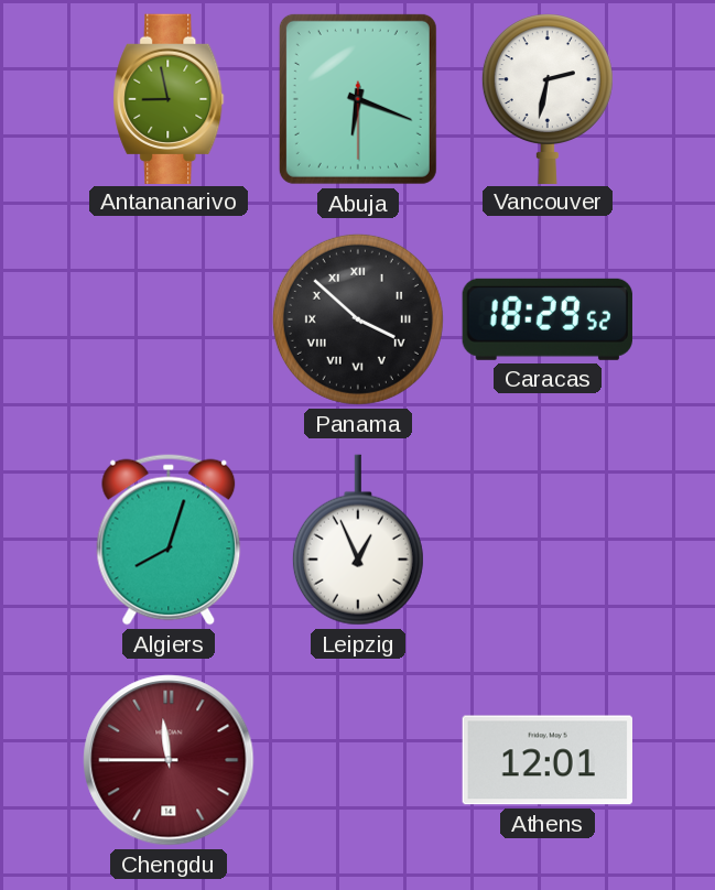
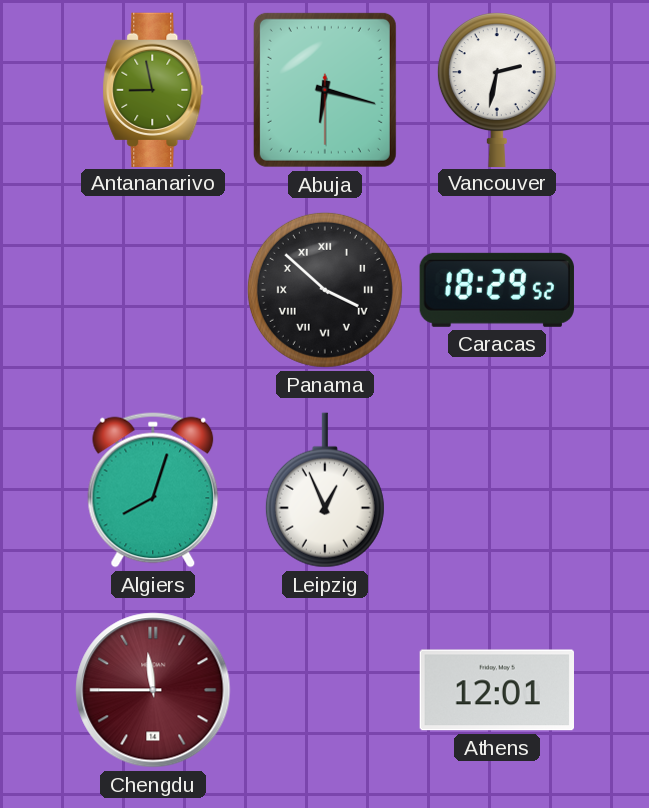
Abuja: 6:18 -> 6:17 (325, 90)
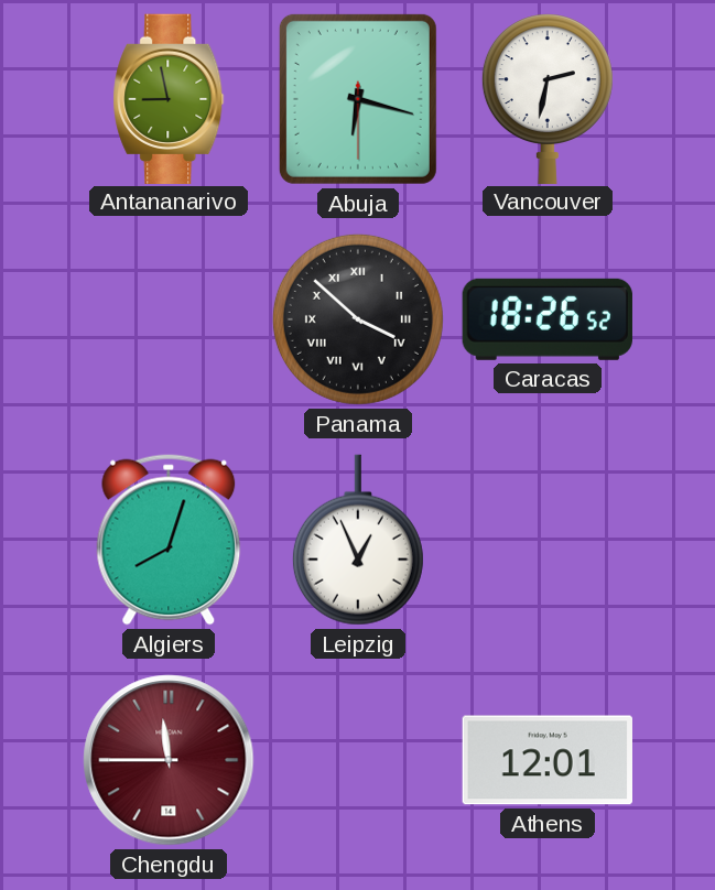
Caracas: 18:29 -> 18:26 (548, 319)
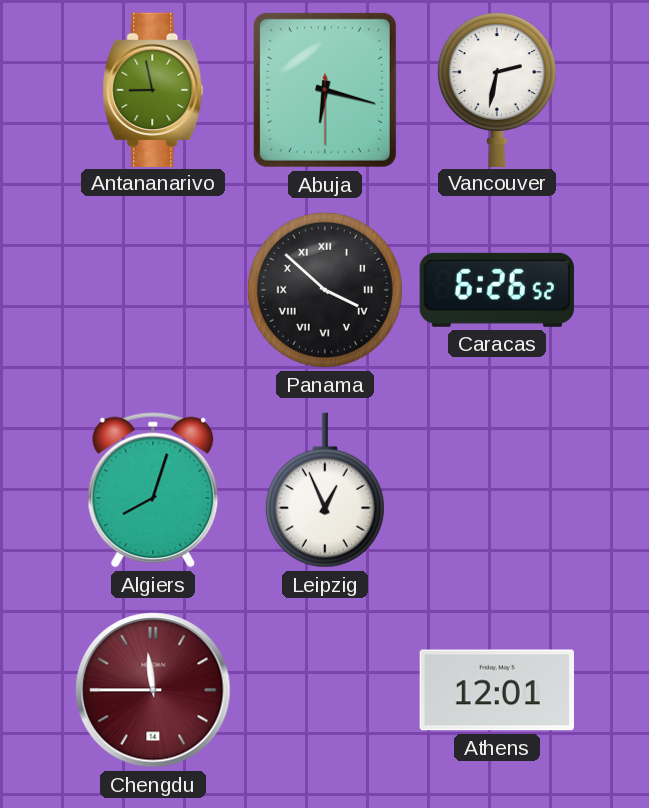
Caracas: 18:26 -> 6:26 (497, 290)
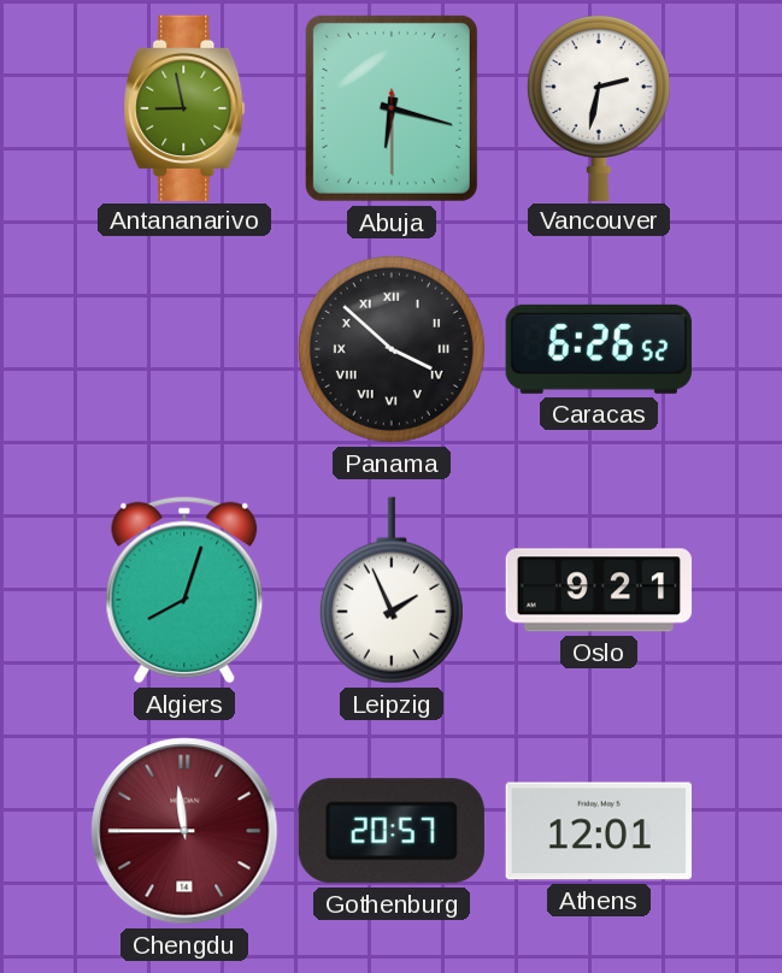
Leipzig: 12:56 -> 1:56 (392, 590)
Oslo: none -> 9:21 (599, 590)
Gothenburg: none -> 20:57 (392, 831)
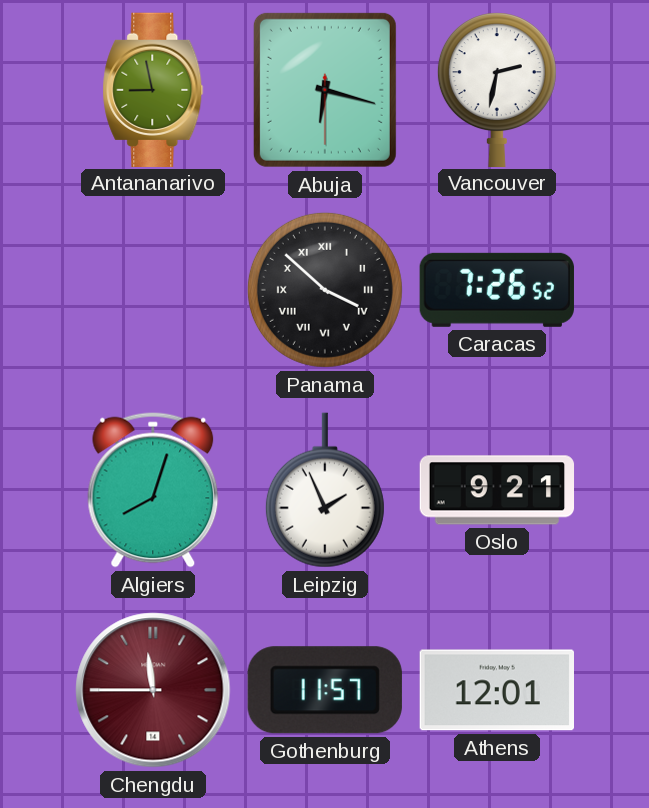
Caracas: 6:26 -> 7:26 (497, 290)
Gothenburg: 20:57 -> 11:57 (325, 690)
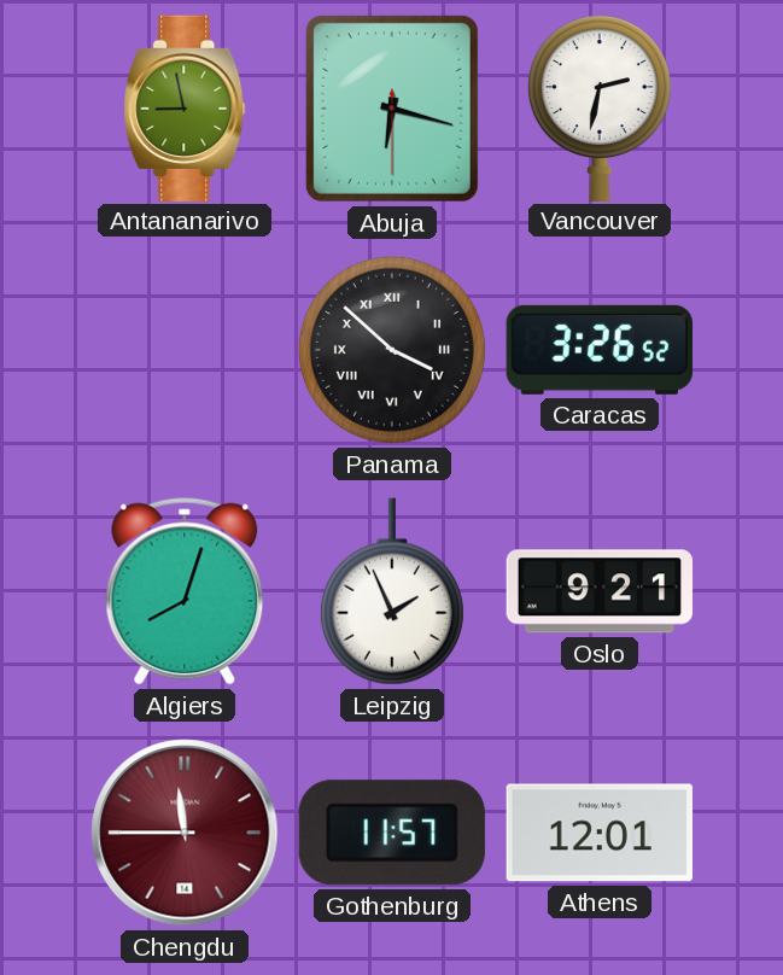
Caracas: 7:26 -> 3:26 (600, 350)
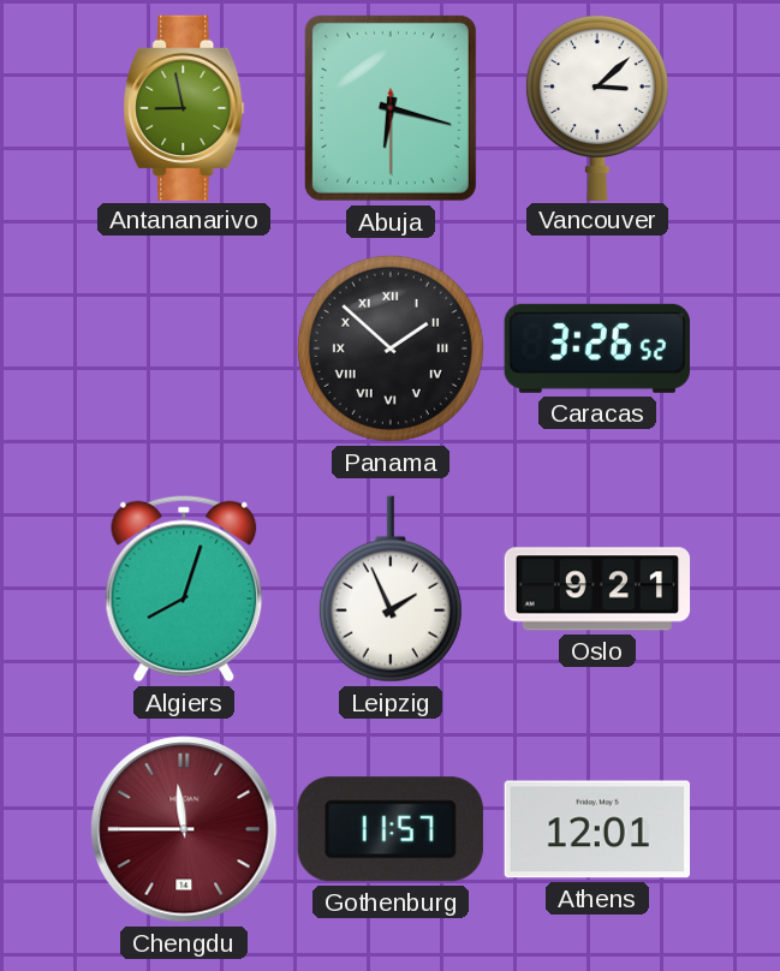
Vancouver: 2:32 -> 3:08 (597, 107)
Panama: 3:52 -> 1:52 (391, 349)
